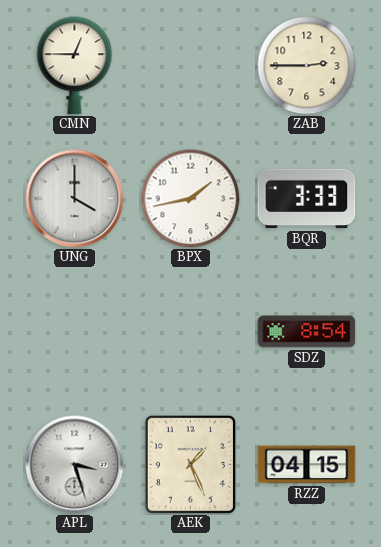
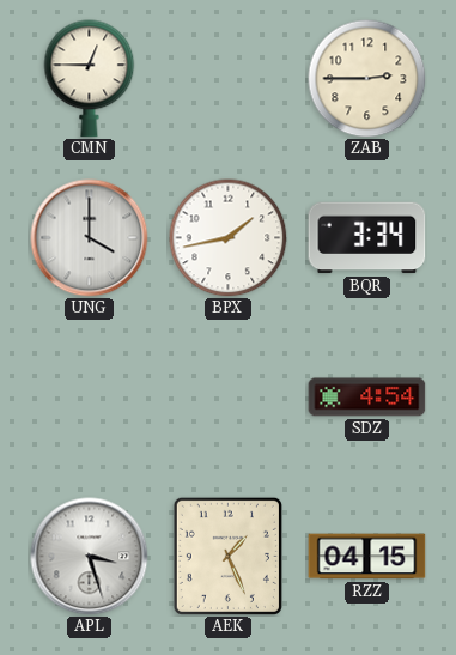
BQR: 3:33 -> 3:34 (367, 238)
SDZ: 8:54 -> 4:54 (367, 398)
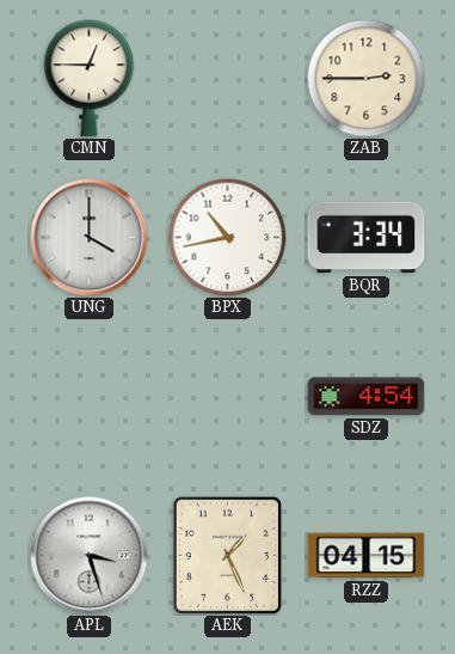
BPX: 1:43 -> 10:43 (228, 238)
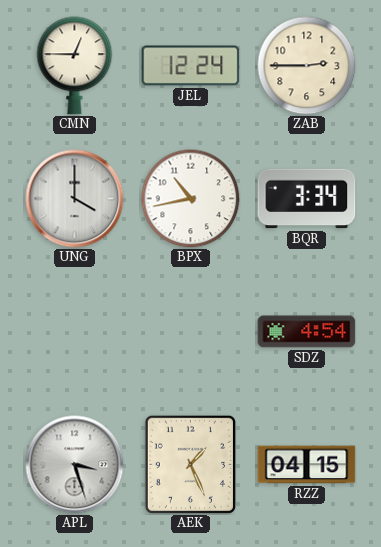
JEL: none -> 12:24 (191, 66)
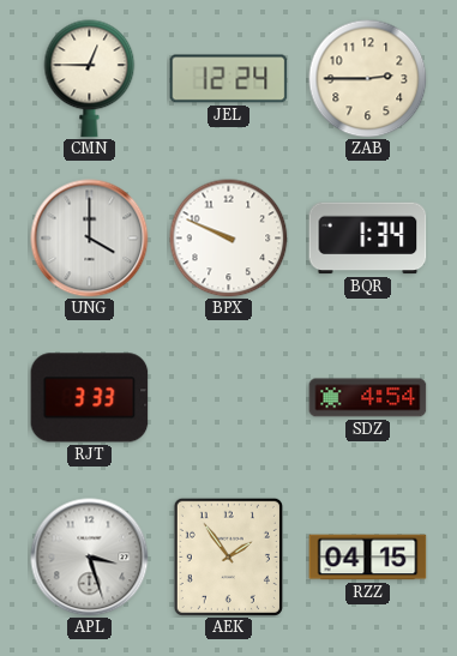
BPX: 10:43 -> 9:49 (229, 239)
BQR: 3:34 -> 1:34 (368, 239)
RJT: none -> 3:33 (90, 398)
AEK: 1:26 -> 1:54 (228, 556)
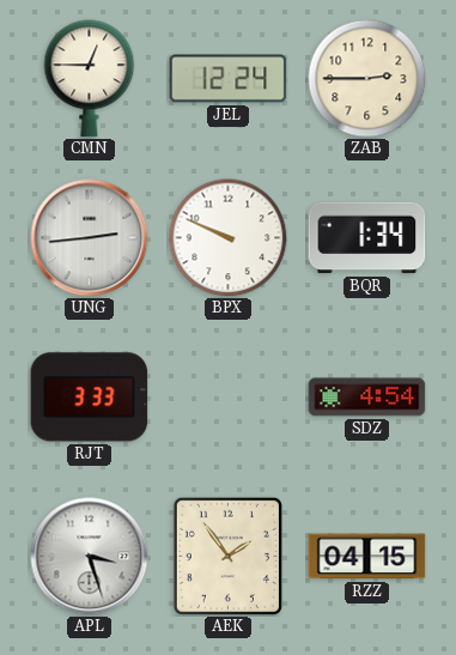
UNG: 4:00 -> 2:44 (90, 238)
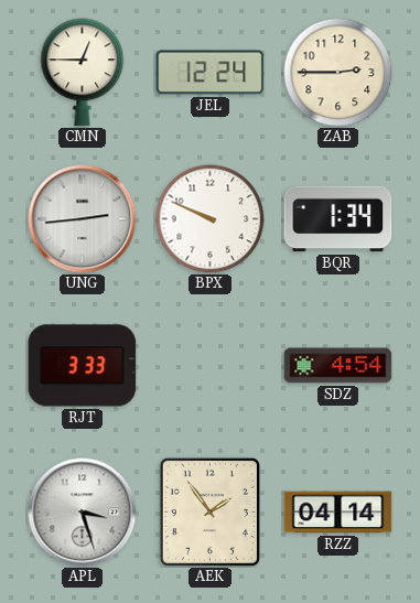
RZZ: 04:15 -> 04:14 (338, 513)
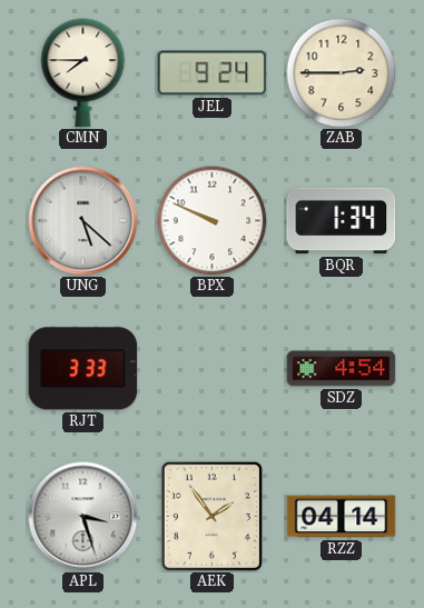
CMN: 12:45 -> 7:45 (83, 73)
JEL: 12:24 -> 9:24 (213, 73)
UNG: 2:44 -> 5:22 (83, 221)
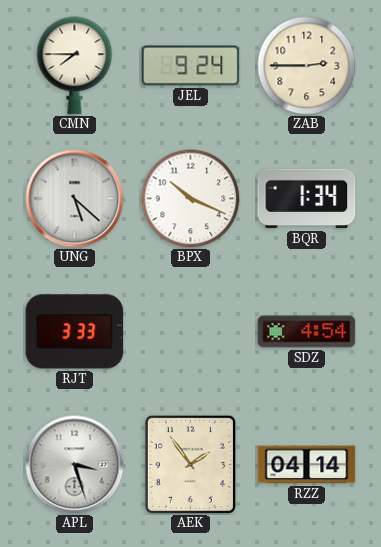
BPX: 9:49 -> 10:19 (191, 199)
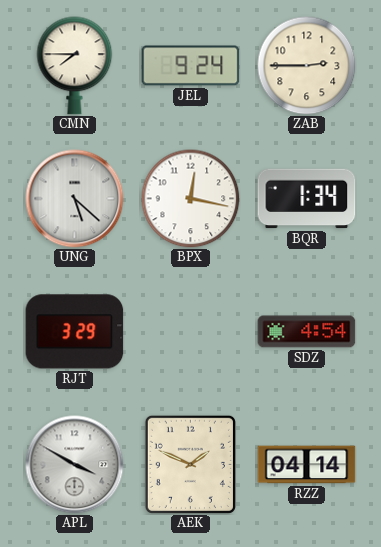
BPX: 10:19 -> 12:17 (191, 199)
RJT: 3:33 -> 3:29 (75, 332)
APL: 3:27 -> 3:50 (75, 465)
AEK: 1:54 -> 1:49 (190, 464)
